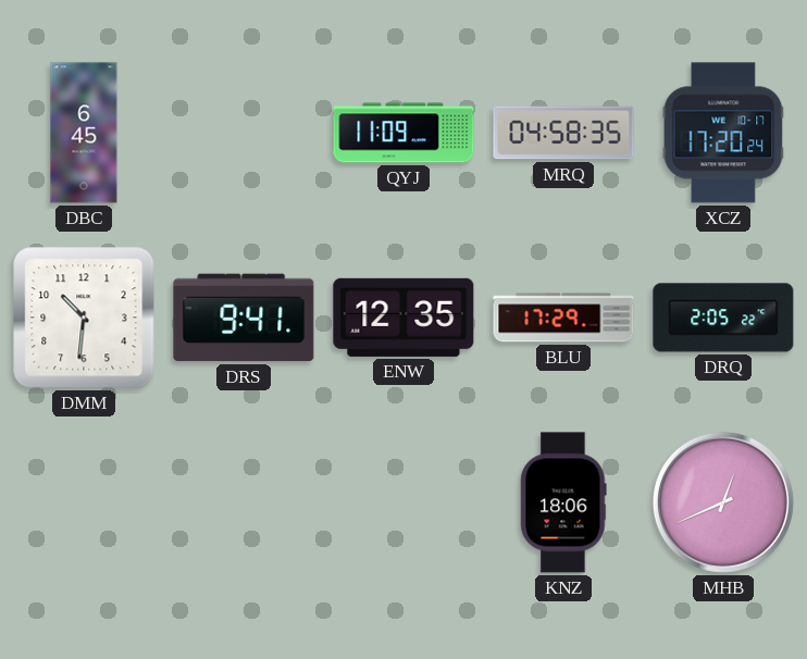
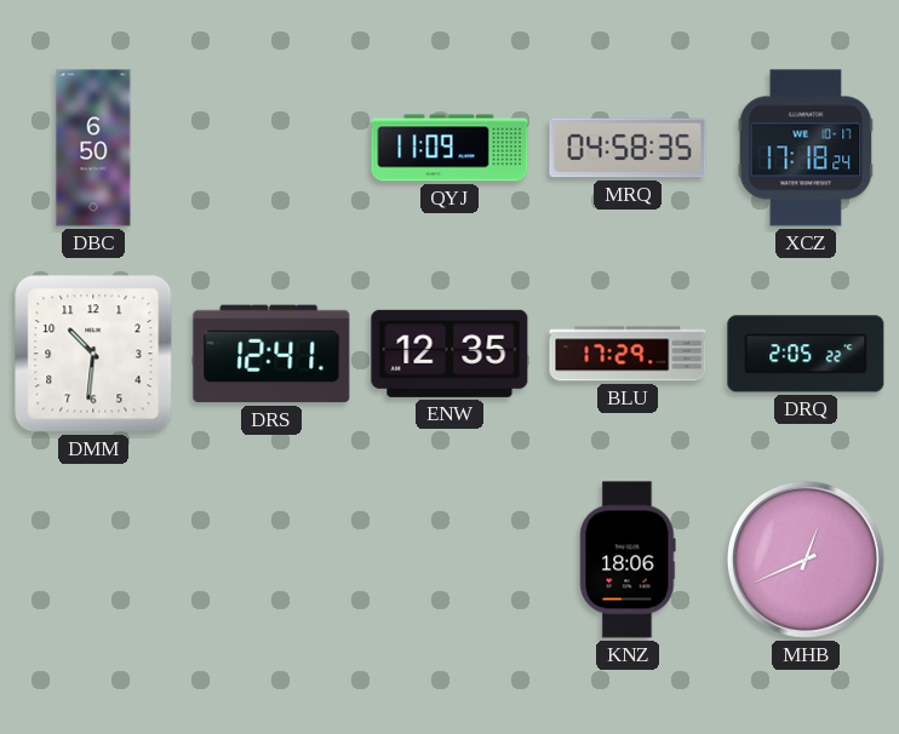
DBC: 6:45 -> 6:50 (93, 148)
XCZ: 17:20 -> 17:18 (806, 148)
DRS: 9:41 -> 12:41 (271, 354)
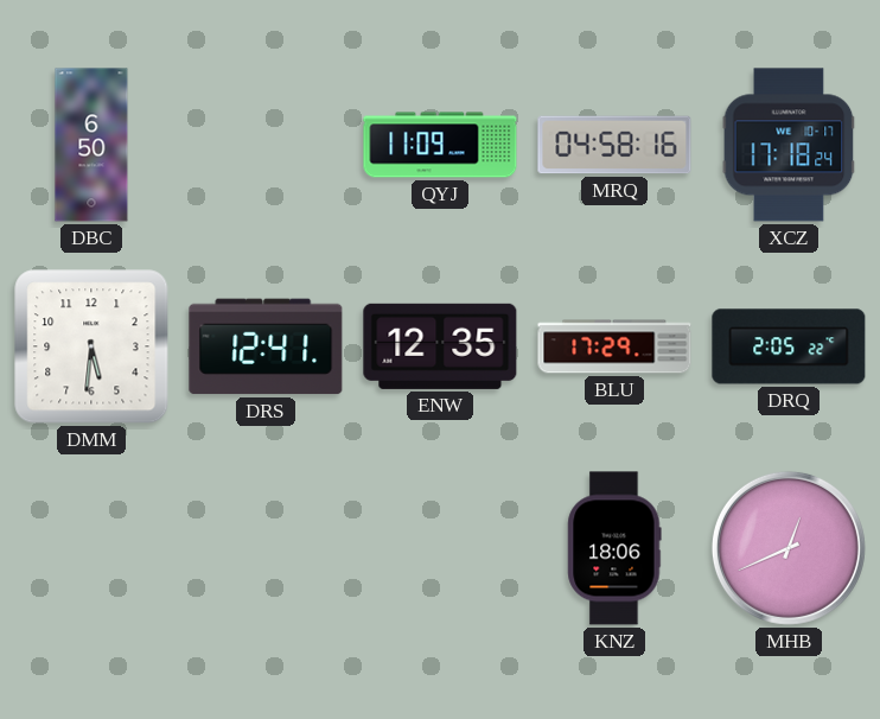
MRQ: 04:58:35 -> 04:58:16 (614, 145)
DMM: 10:31 -> 5:31 (91, 346)
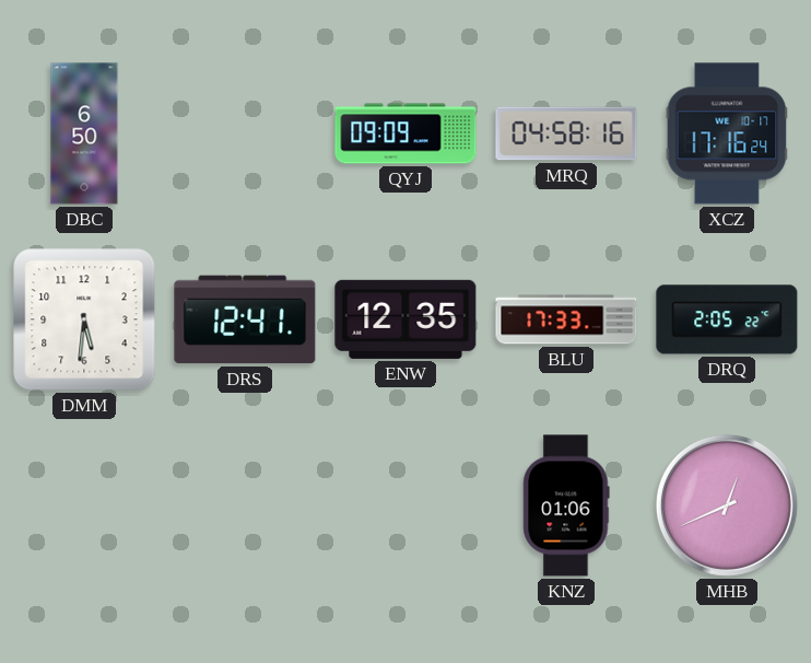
QYJ: 11:09 -> 09:09 (405, 133)
XCZ: 17:18 -> 17:16 (727, 133)
BLU: 17:29 -> 17:33 (566, 319)
KNZ: 18:06 -> 01:06 (566, 505)
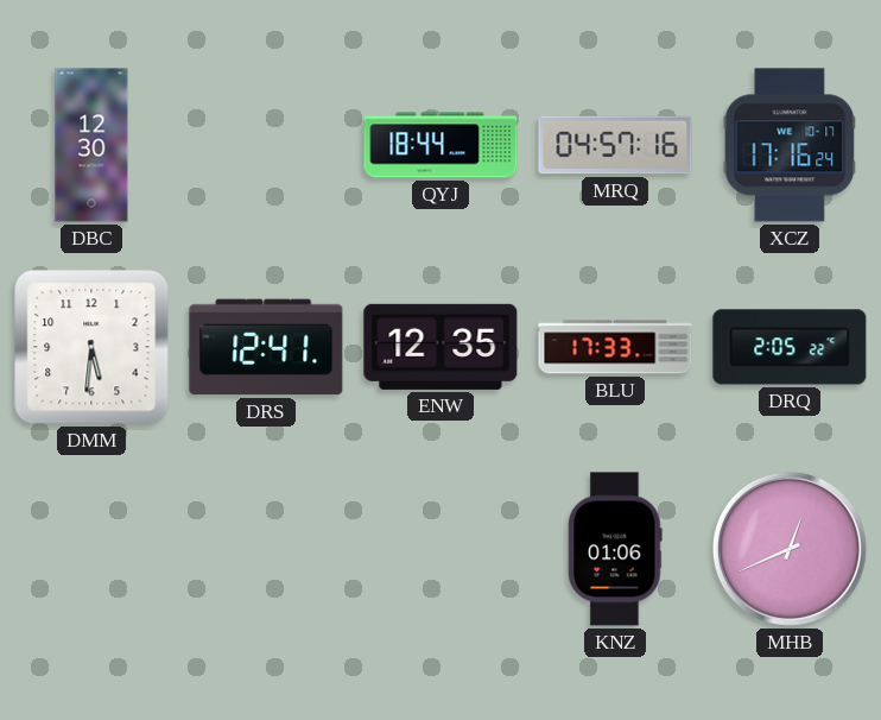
DBC: 6:50 -> 12:30 (91, 145)
QYJ: 09:09 -> 18:44 (441, 145)
MRQ: 04:58 -> 04:57 (615, 145)
